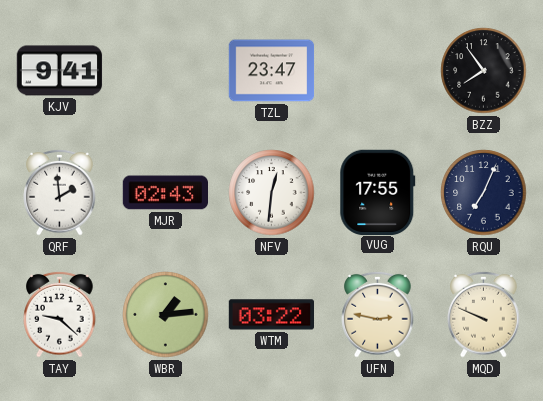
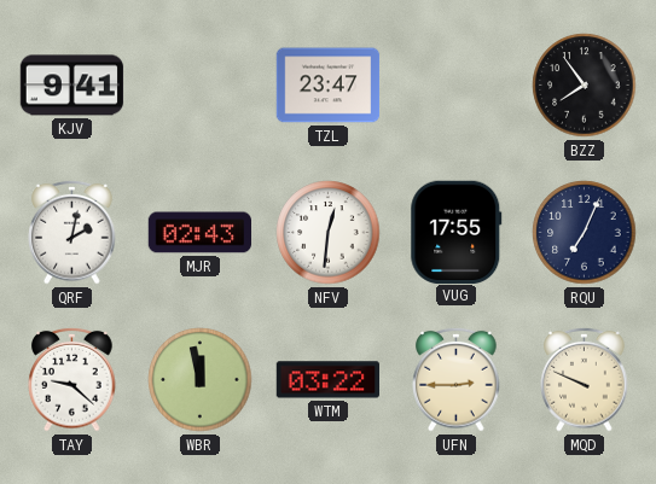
QRF: 1:59 -> 2:02 (72, 232)
WBR: 1:14 -> 11:58 (201, 380)
UFN: 2:47 -> 2:45 (457, 379)
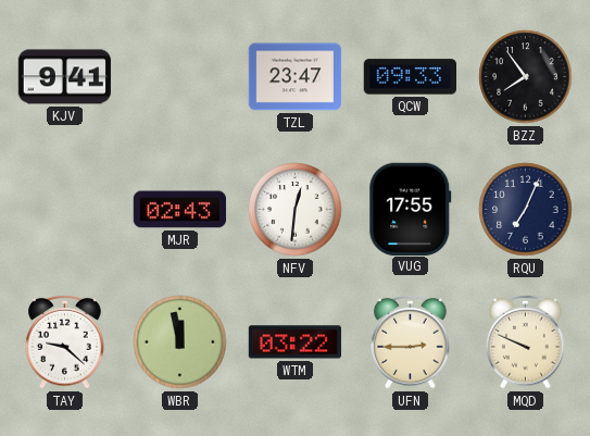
QCW: none -> 09:33 (410, 77)
QRF: 2:02 -> none (72, 232)
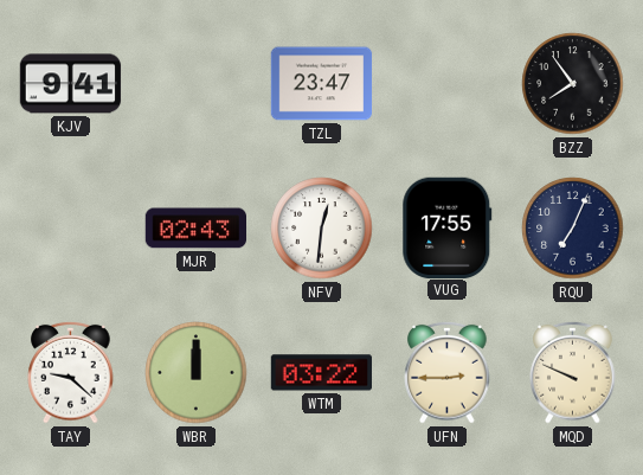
QCW: 09:33 -> none (410, 77)
WBR: 11:58 -> 12:00 (197, 373)
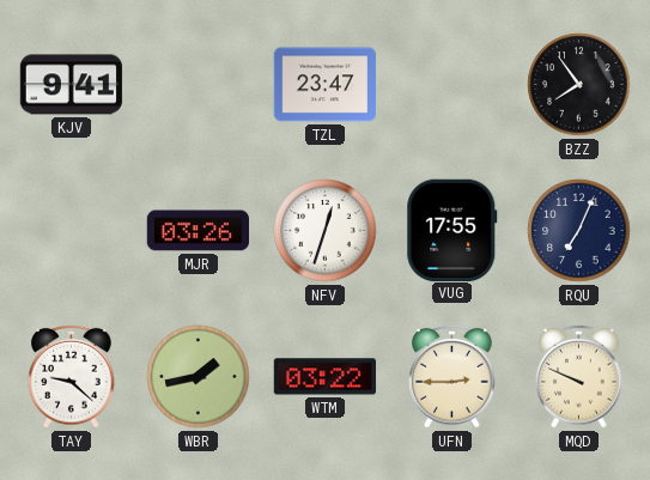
MJR: 02:43 -> 03:26 (198, 231)
NFV: 12:31 -> 12:33 (326, 231)
WBR: 12:00 -> 1:43 (199, 377)
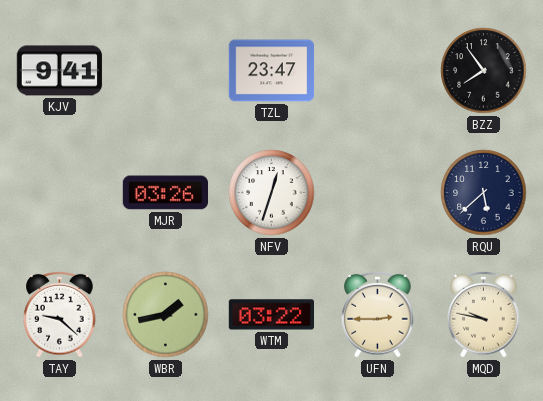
VUG: 17:55 -> none (452, 230)
RQU: 7:04 -> 5:38 (484, 193)
MQD: 9:49 -> 9:47 (484, 314)
